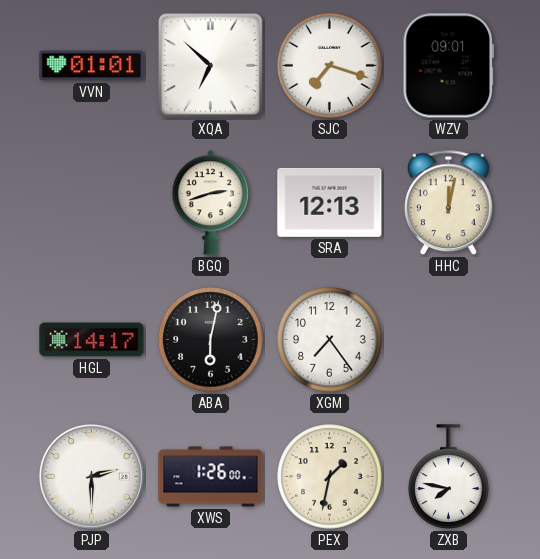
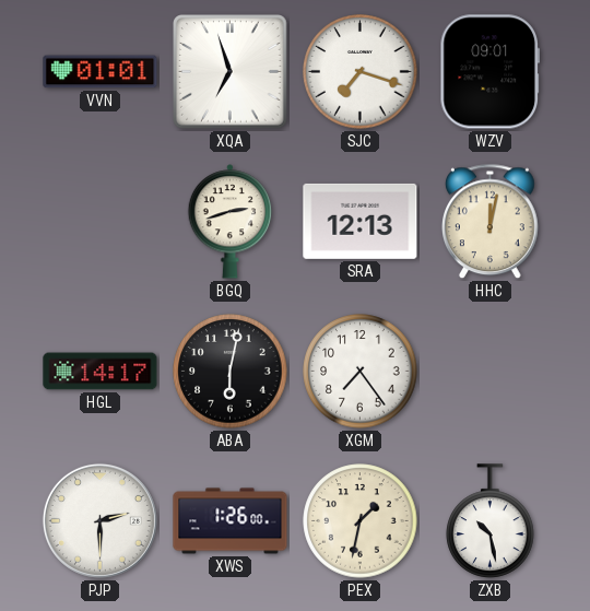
XQA: 6:52 -> 6:57 (231, 72)
ZXB: 7:47 -> 10:28 (491, 521)
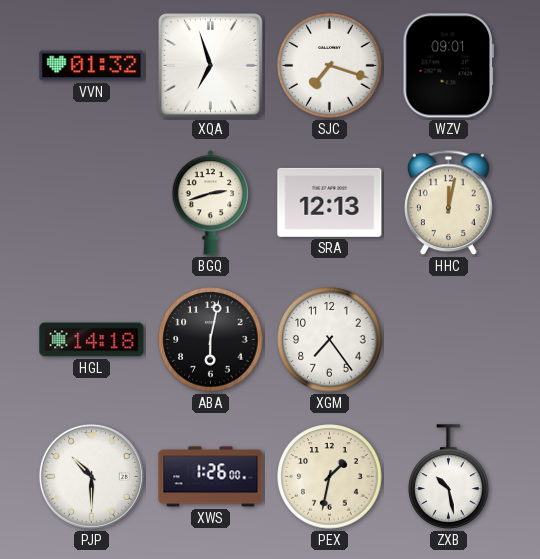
VVN: 01:01 -> 01:32 (92, 66)
HGL: 14:17 -> 14:18 (92, 340)
PJP: 2:30 -> 10:30 (91, 476)
